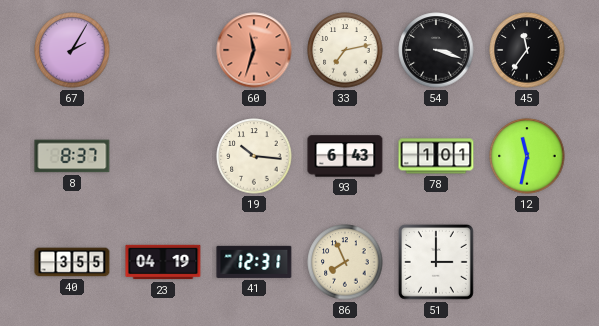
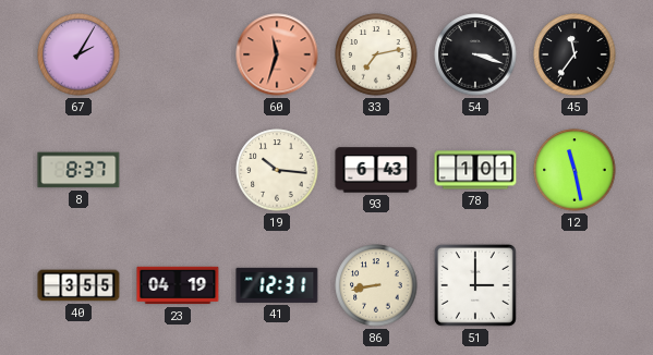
12: 11:32 -> 11:28 (575, 170)
86: 7:56 -> 8:43 (376, 285)
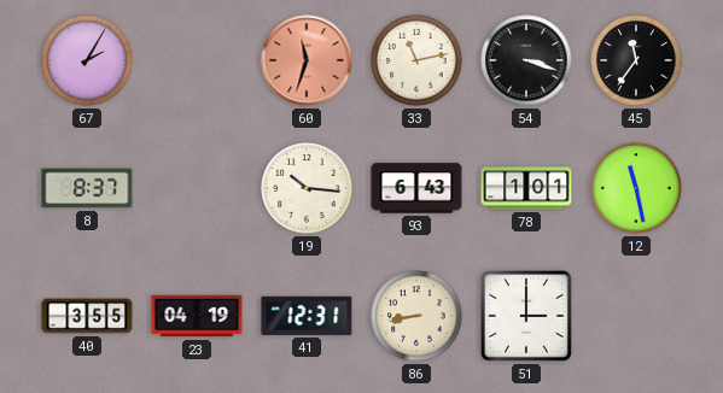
33: 7:13 -> 11:13 (416, 60)
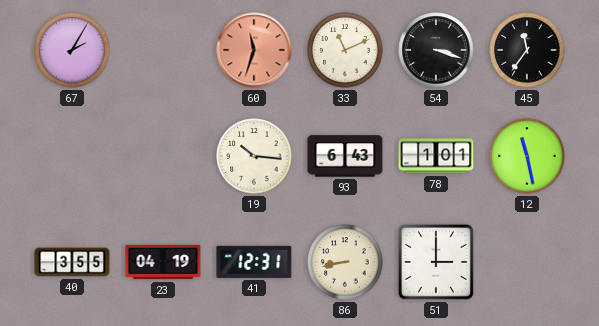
33: 11:13 -> 11:11 (345, 50)
8: 8:37 -> none (87, 188)
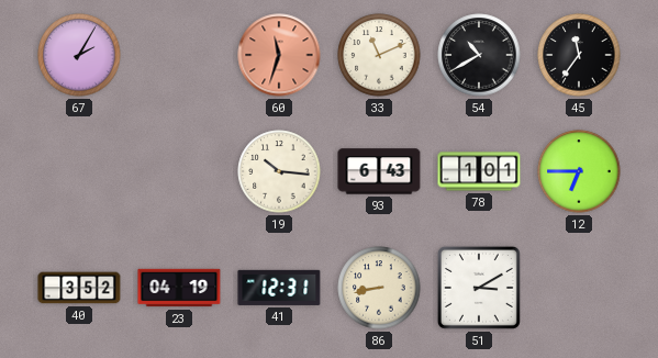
54: 3:18 -> 10:40 (479, 55)
12: 11:28 -> 6:45 (579, 171)
40: 3:55 -> 3:52 (79, 288)
51: 3:00 -> 3:10 (479, 288)
